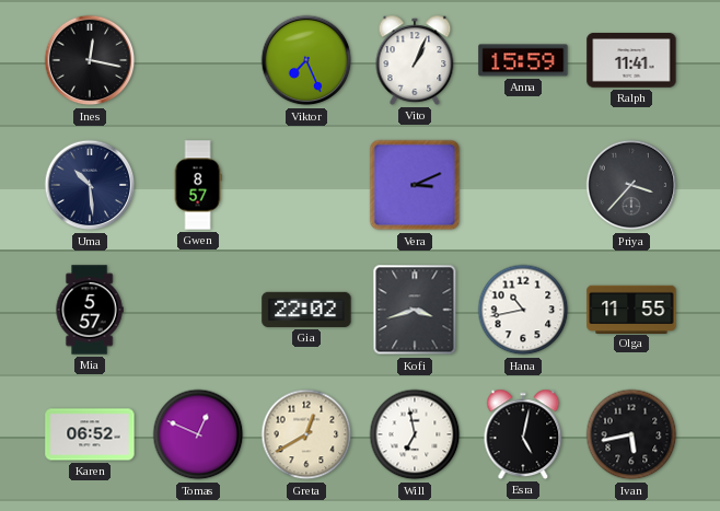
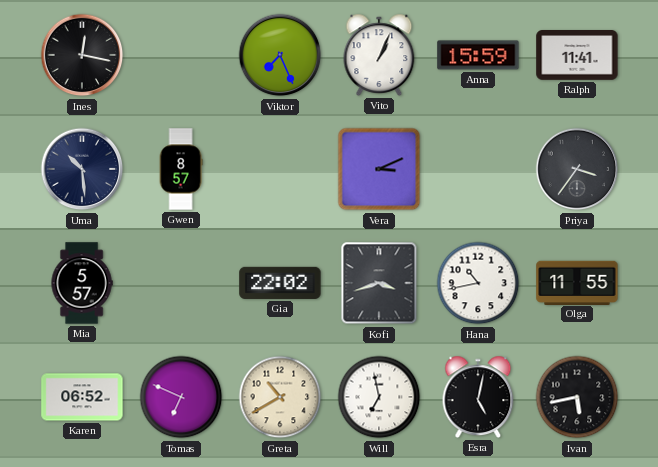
Priya: 3:37 -> 3:36 (577, 169)
Tomas: 12:49 -> 6:49 (181, 397)
Greta: 12:40 -> 10:40 (280, 397)
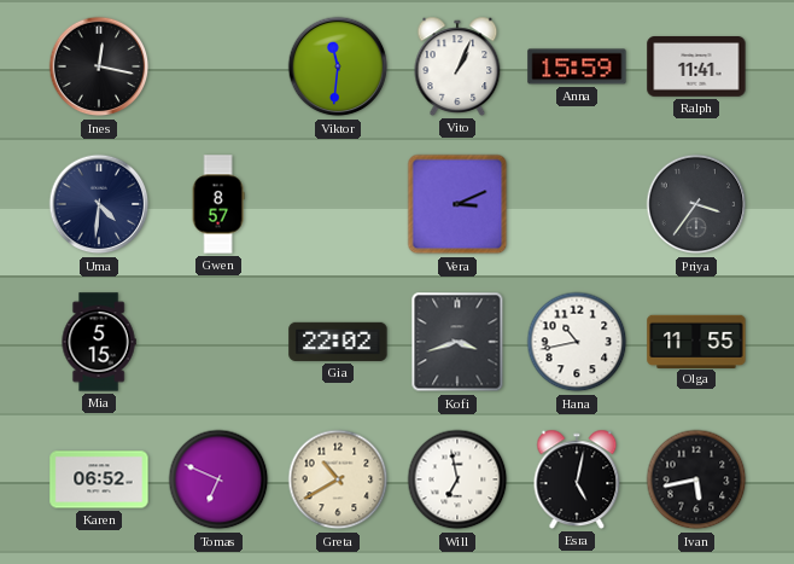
Viktor: 7:26 -> 11:31 (338, 66)
Uma: 10:29 -> 4:31 (99, 204)
Mia: 5:57 -> 5:15 (99, 342)
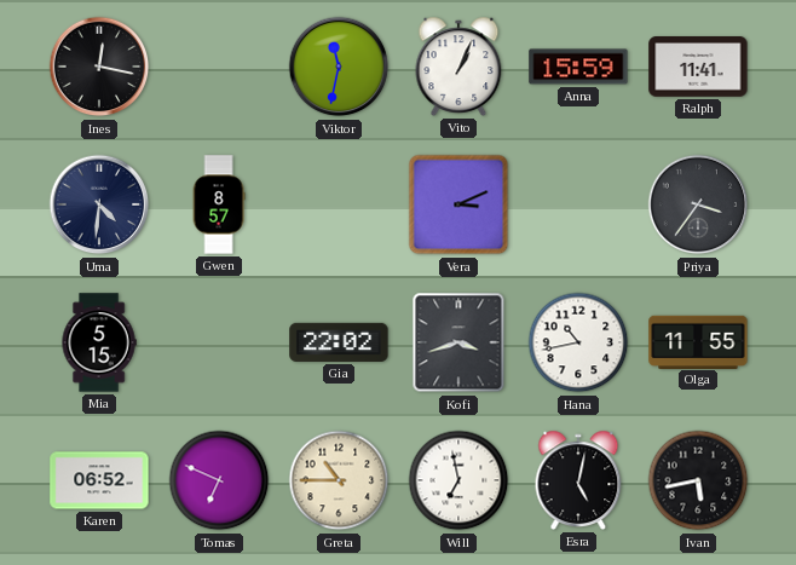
Viktor: 11:31 -> 11:32 (339, 67)
Greta: 10:40 -> 10:45 (339, 480)
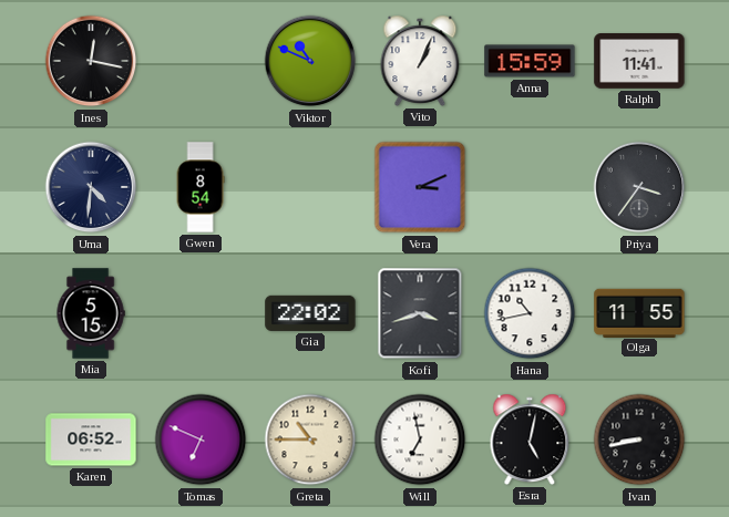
Viktor: 11:32 -> 10:49 (310, 61)
Gwen: 8:57 -> 8:54 (201, 187)
Ivan: 5:43 -> 8:43 (639, 440)
